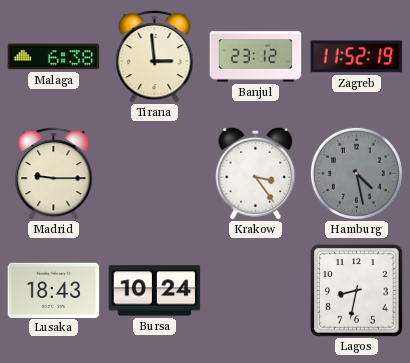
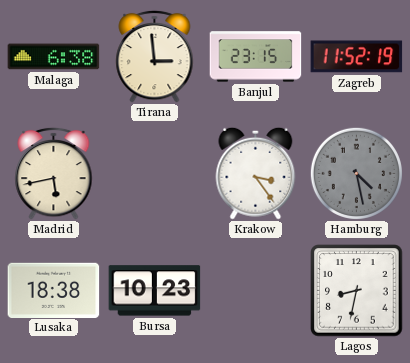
Banjul: 23:12 -> 23:15 (256, 57)
Madrid: 9:15 -> 5:43 (54, 173)
Lusaka: 18:43 -> 18:38 (54, 290)
Bursa: 10:24 -> 10:23 (155, 291)
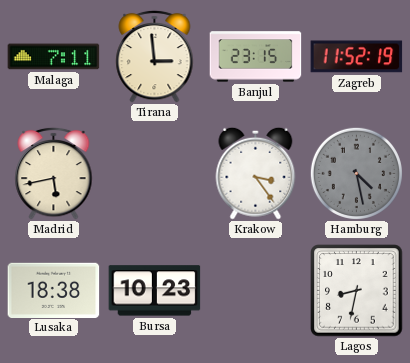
Malaga: 6:38 -> 7:11 (54, 57)
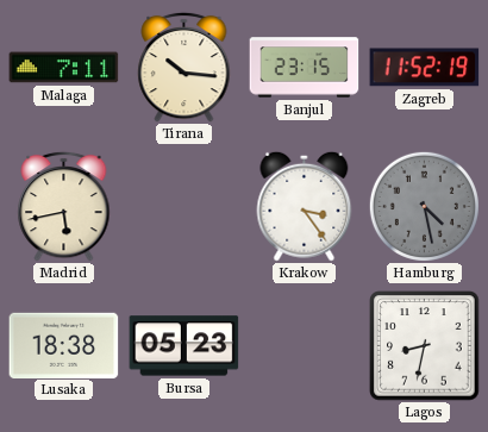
Tirana: 2:59 -> 10:16 (184, 67)
Bursa: 10:23 -> 05:23 (184, 346)
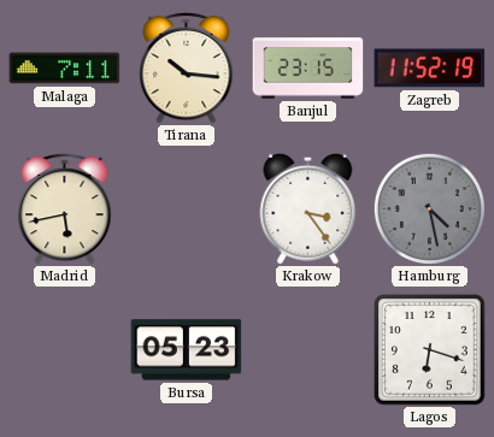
Lusaka: 18:38 -> none (64, 345)
Lagos: 8:32 -> 6:18 (430, 350)
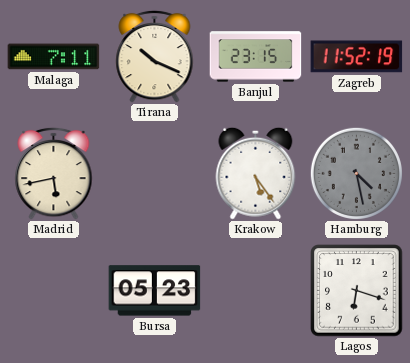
Tirana: 10:16 -> 10:19 (155, 56)
Krakow: 3:24 -> 5:24 (256, 173)
